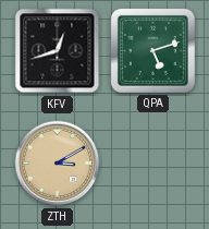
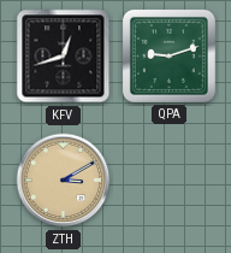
QPA: 5:12 -> 9:12 (168, 55)
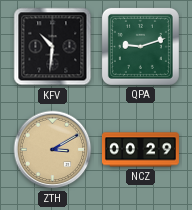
KFV: 12:42 -> 10:31 (53, 47)
NCZ: none -> 00:29 (140, 150)
